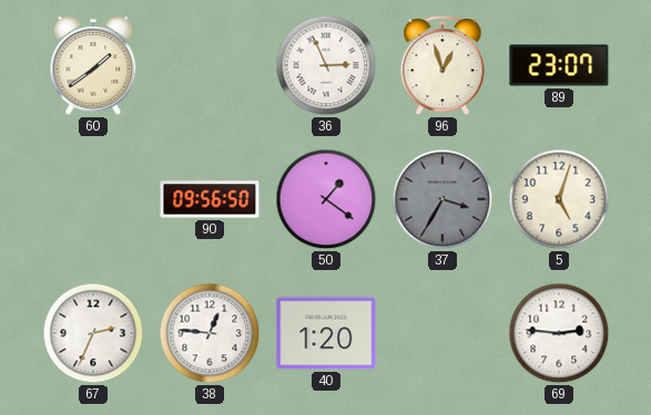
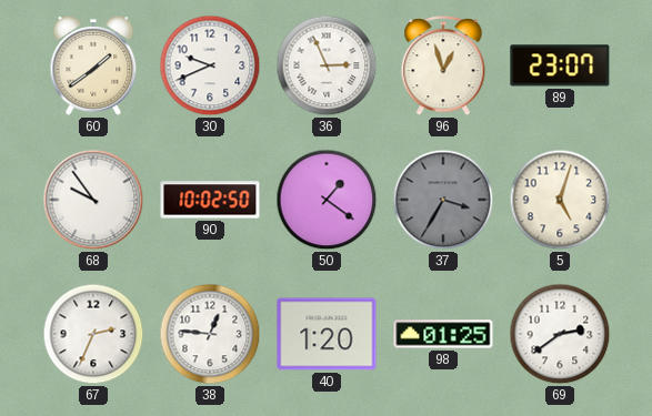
30: none -> 9:41 (210, 65)
68: none -> 9:54 (93, 200)
90: 09:56 -> 10:02 (210, 200)
98: none -> 01:25 (443, 334)
69: 2:46 -> 2:39 (560, 334)
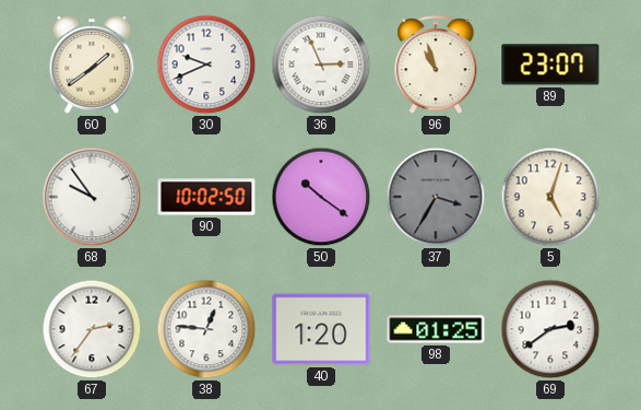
96: 12:57 -> 10:57 (436, 66)
50: 1:21 -> 10:21 (321, 197)
67: 2:34 -> 2:36 (92, 329)
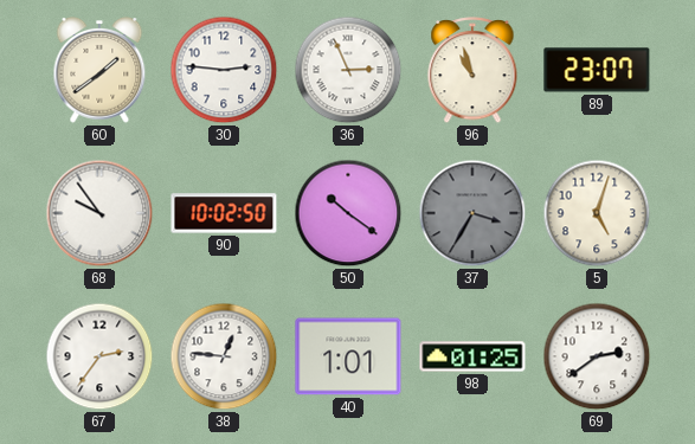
30: 9:41 -> 2:46 (224, 70)
40: 1:20 -> 1:01 (348, 356)
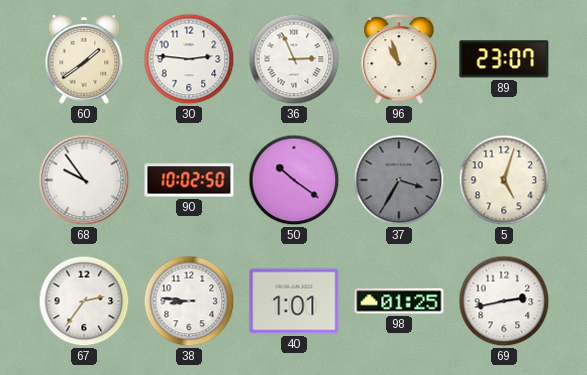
38: 12:46 -> 8:46 (189, 301)
69: 2:39 -> 2:43 (504, 301)
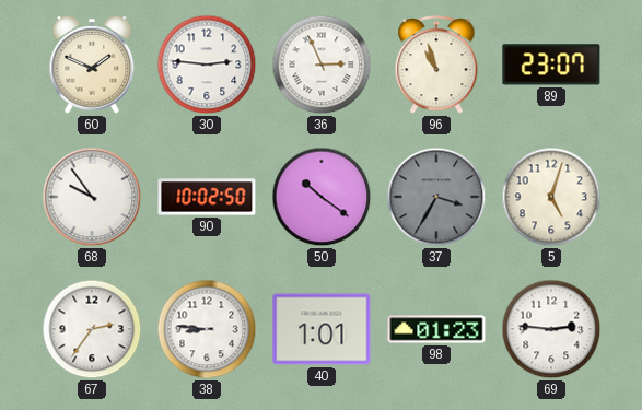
60: 1:39 -> 1:49 (92, 66)
98: 01:25 -> 01:23 (436, 329)
69: 2:43 -> 2:46 (551, 329)
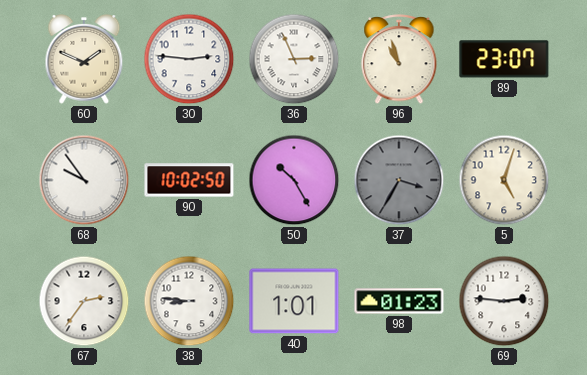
50: 10:21 -> 10:25 (294, 180)
